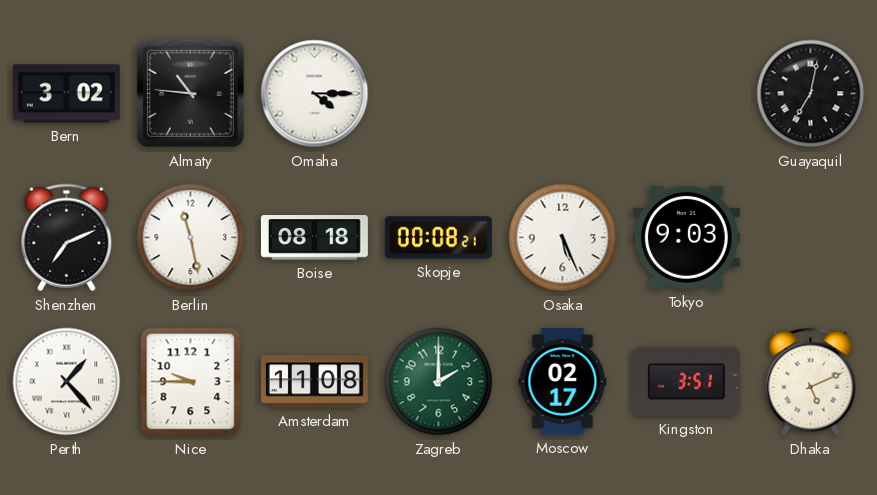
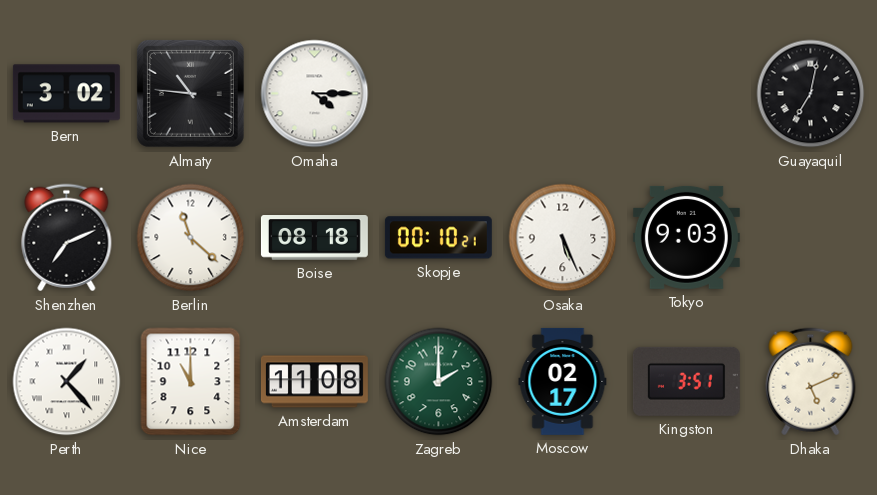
Berlin: 11:28 -> 11:22 (191, 238)
Skopje: 00:08 -> 00:10 (438, 238)
Nice: 9:45 -> 11:00 (191, 382)
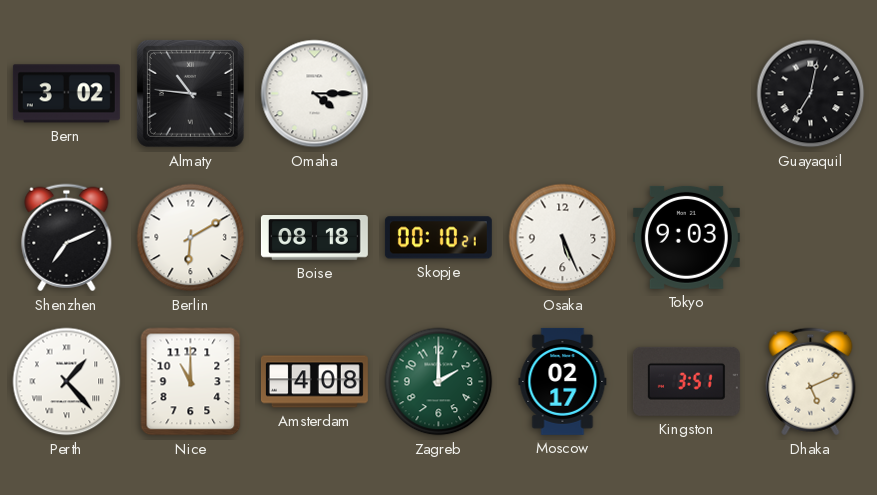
Berlin: 11:22 -> 6:10 (191, 238)
Amsterdam: 11:08 -> 4:08 (314, 382)
